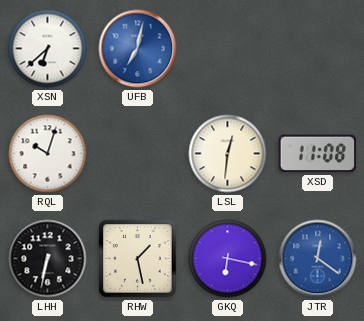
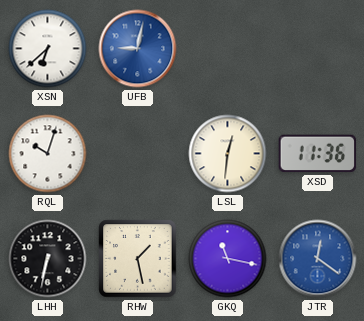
UFB: 7:02 -> 9:02 (138, 49)
XSD: 11:08 -> 11:36 (318, 154)
GKQ: 6:17 -> 11:17 (228, 259)
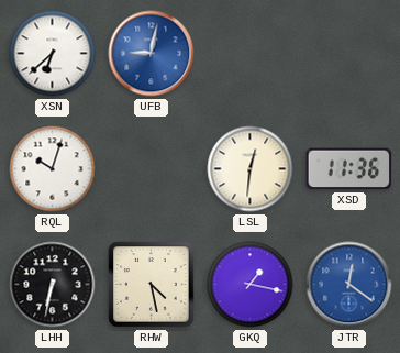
RHW: 1:28 -> 4:28 (152, 285)
GKQ: 11:17 -> 1:17 (251, 285)
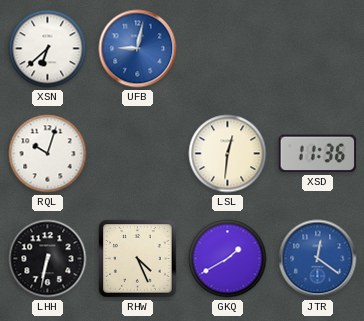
RHW: 4:28 -> 4:26 (138, 259)
GKQ: 1:17 -> 1:40 (228, 259)
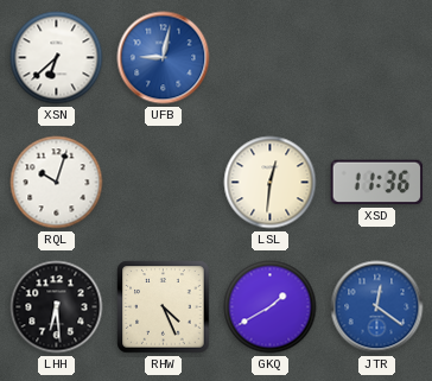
LHH: 6:32 -> 6:29 (57, 307)
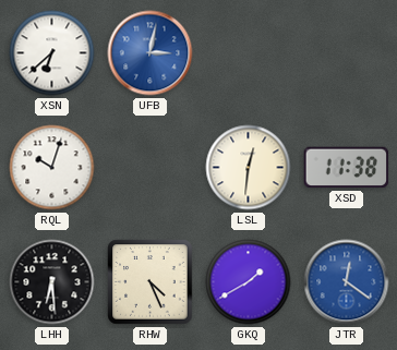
UFB: 9:02 -> 3:02 (151, 53)
XSD: 11:36 -> 11:38 (347, 168)
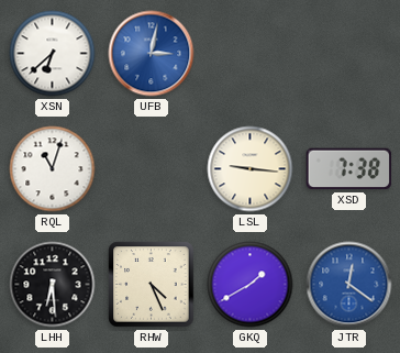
RQL: 10:03 -> 11:03 (53, 169)
LSL: 12:31 -> 9:16 (251, 169)
XSD: 11:38 -> 7:38 (349, 169)
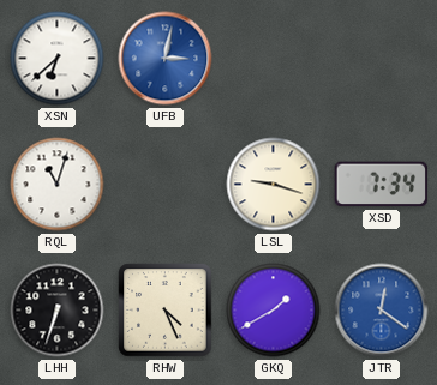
LSL: 9:16 -> 9:18 (274, 185)
XSD: 7:38 -> 7:34 (382, 185)
LHH: 6:29 -> 6:33 (58, 311)
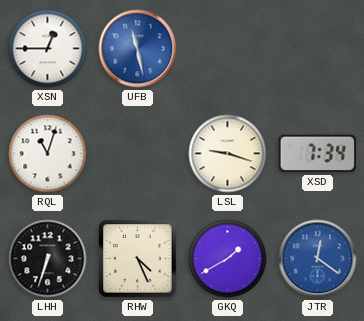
XSN: 6:38 -> 12:45 (48, 49)
UFB: 3:02 -> 11:28 (138, 49)
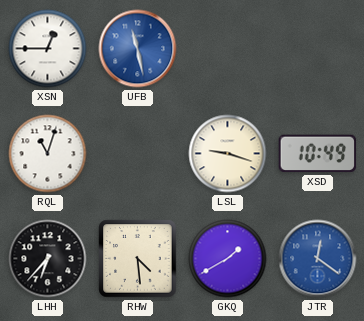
XSD: 7:34 -> 10:49 (318, 154)
LHH: 6:33 -> 6:37 (48, 259)
RHW: 4:26 -> 4:29 (138, 259)
